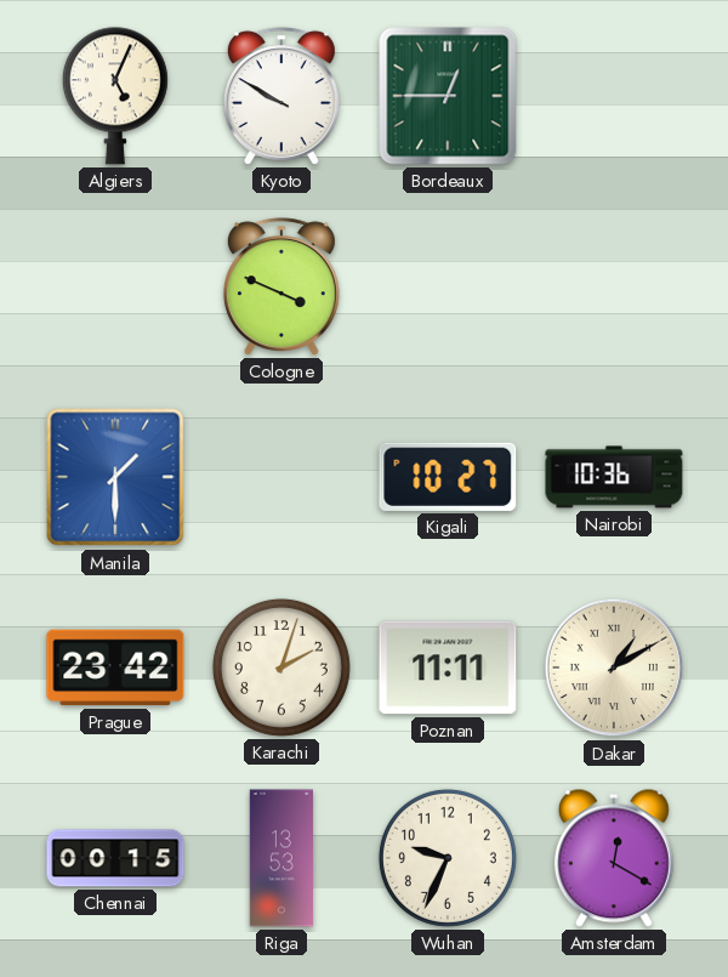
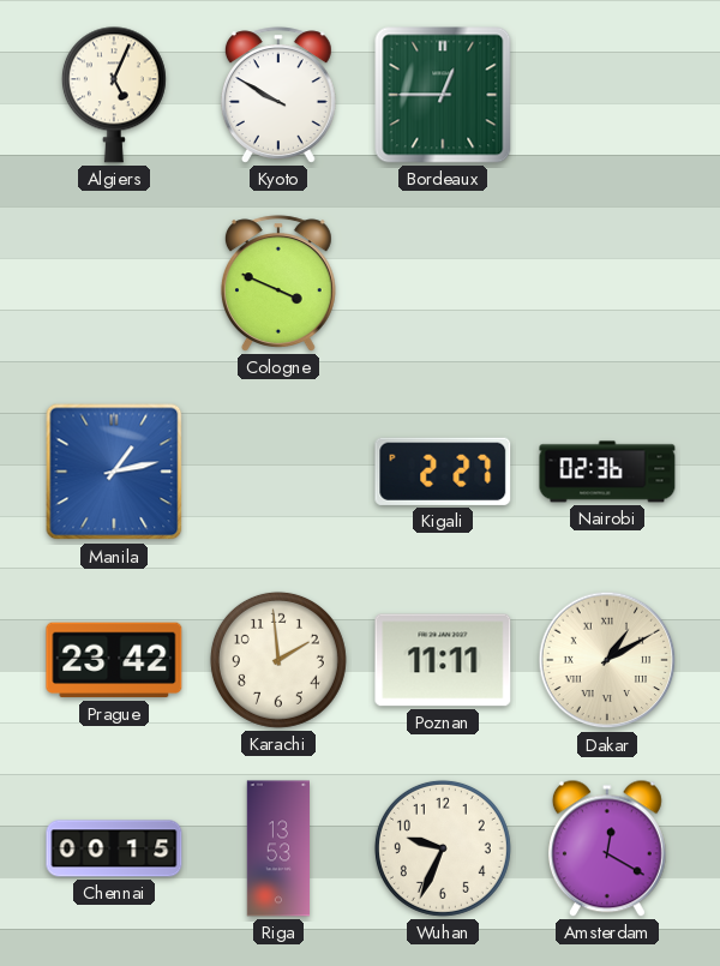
Manila: 1:30 -> 1:13 (114, 472)
Kigali: 10:27 -> 2:27 (443, 472)
Nairobi: 10:36 -> 02:36 (607, 472)
Karachi: 2:03 -> 1:59 (278, 660)
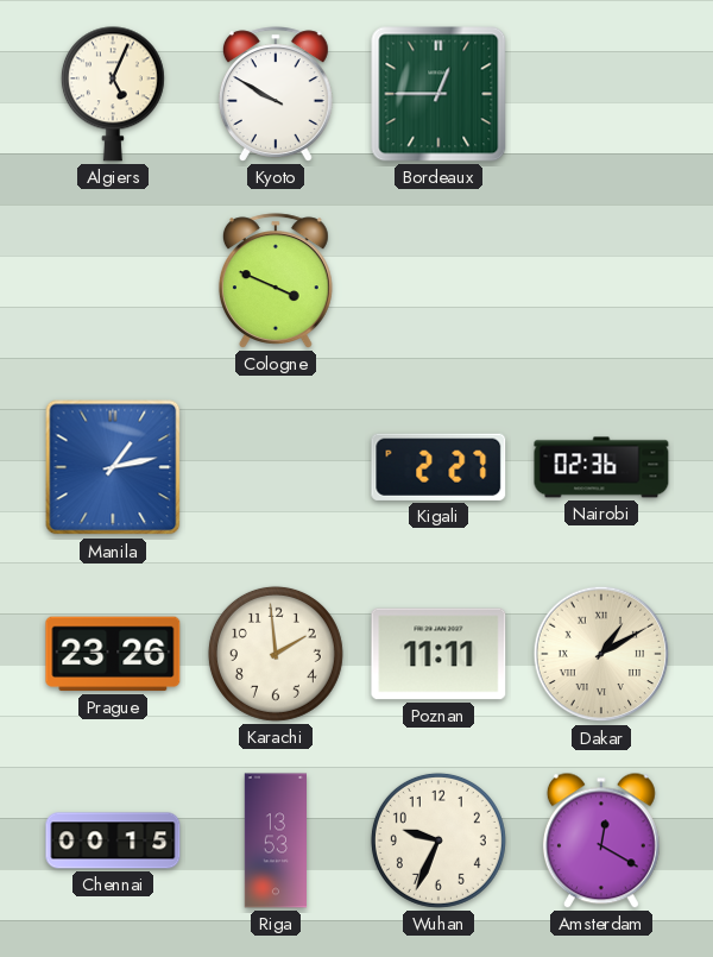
Prague: 23:42 -> 23:26 (113, 654)
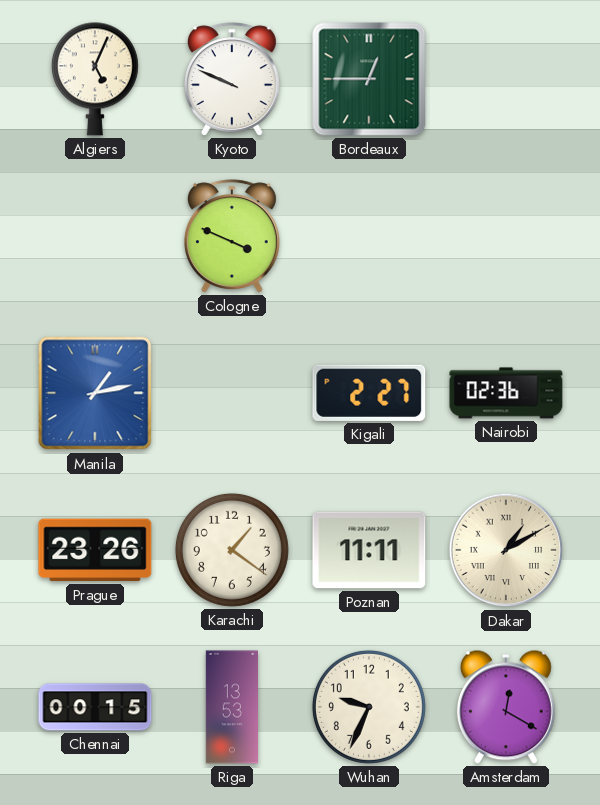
Kyoto: 9:50 -> 9:49 (232, 79)
Karachi: 1:59 -> 1:21 (232, 550)
